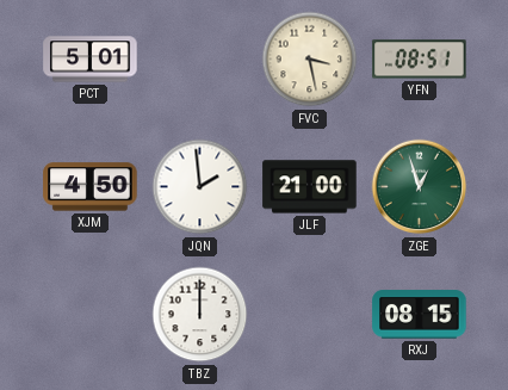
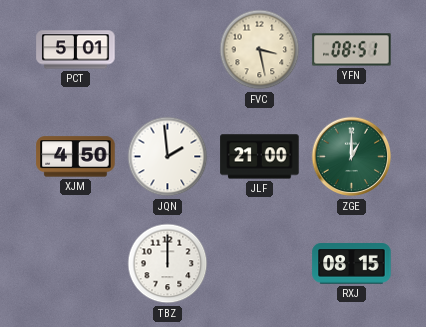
ZGE: 12:57 -> 1:00 (352, 157)
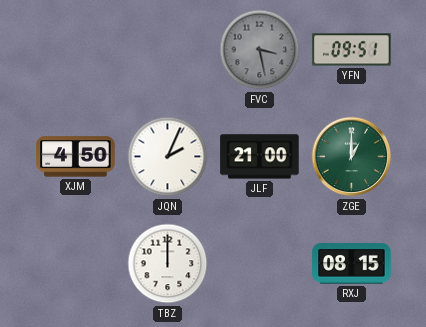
PCT: 5:01 -> none (76, 50)
FVC dial: cream -> grey (260, 50)
YFN: 08:51 -> 09:51 (352, 50)
JQN: 1:59 -> 2:04 (168, 157)
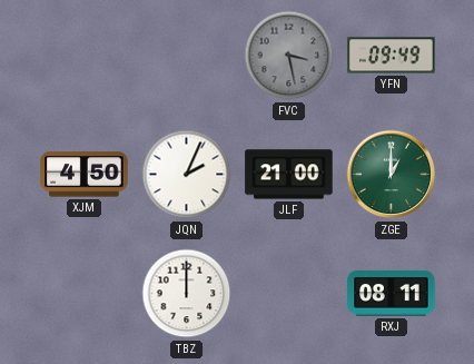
YFN: 09:51 -> 09:49 (392, 56)
RXJ: 08:15 -> 08:11 (392, 294)
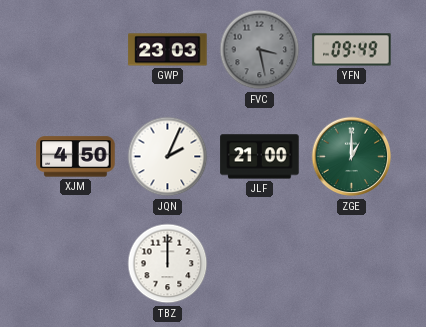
GWP: none -> 23:03 (168, 50)
RXJ: 08:11 -> none (392, 294)
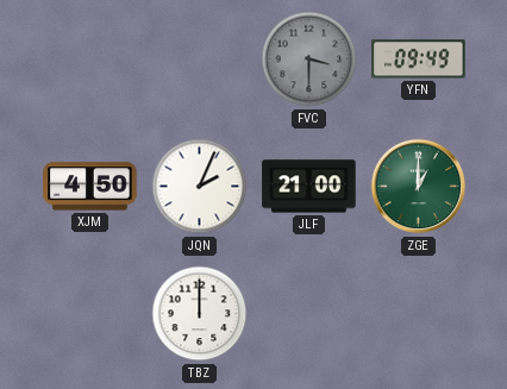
GWP: 23:03 -> none (168, 50)
FVC: 3:28 -> 3:30 (309, 59)
